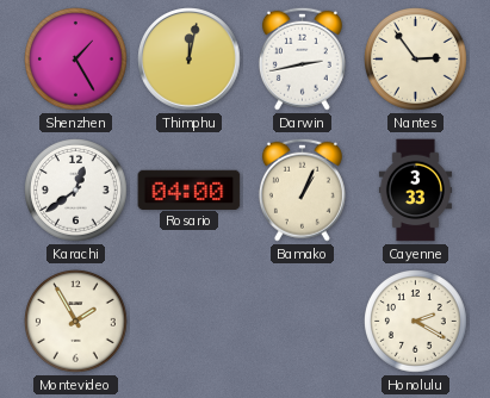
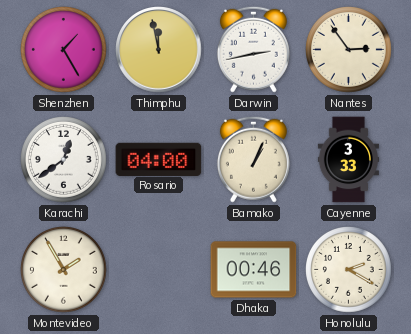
Thimphu: 12:02 -> 11:58 (159, 50)
Dhaka: none -> 00:46 (254, 270)
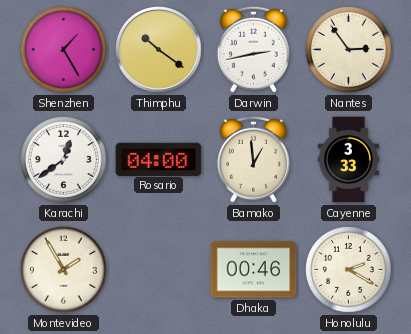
Thimphu: 11:58 -> 10:21 (159, 50)
Bamako: 1:04 -> 12:59 (253, 159)
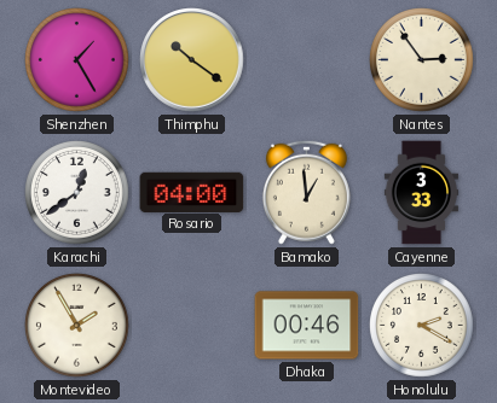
Darwin: 2:43 -> none (253, 49)
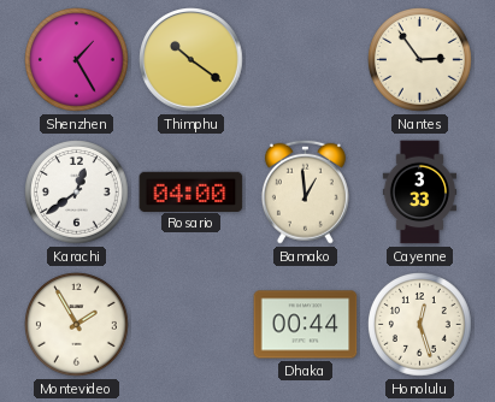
Dhaka: 00:46 -> 00:44 (306, 325)
Honolulu: 2:20 -> 12:27 (420, 325)
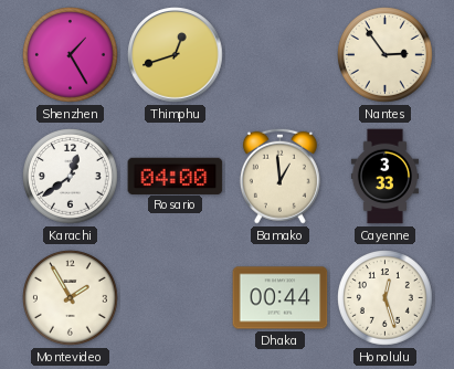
Thimphu: 10:21 -> 12:42 (176, 55)
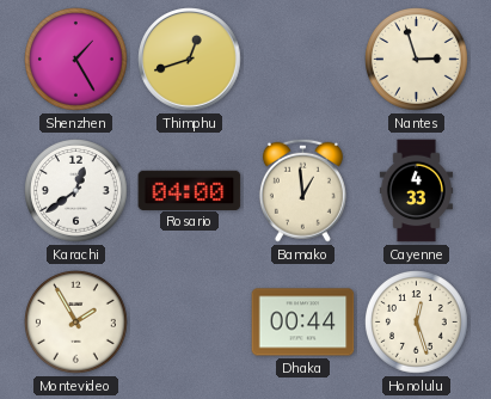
Nantes: 2:54 -> 2:57 (417, 60)
Cayenne: 3:33 -> 4:33 (416, 191)
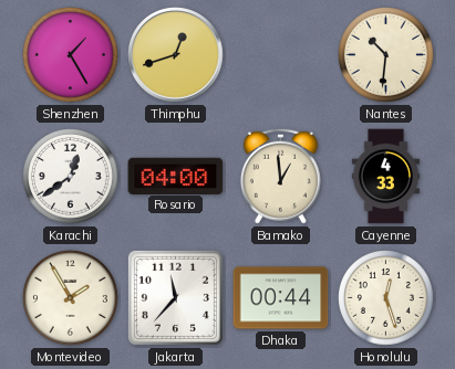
Nantes: 2:57 -> 10:31 (386, 55)
Jakarta: none -> 11:37 (175, 297)
